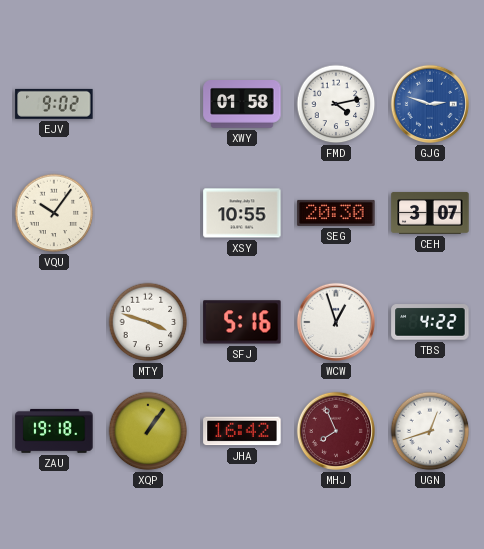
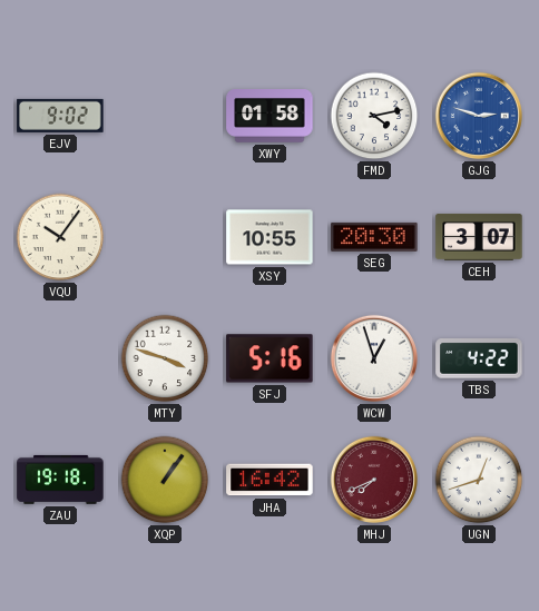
MHJ: 7:56 -> 7:41 (374, 480)
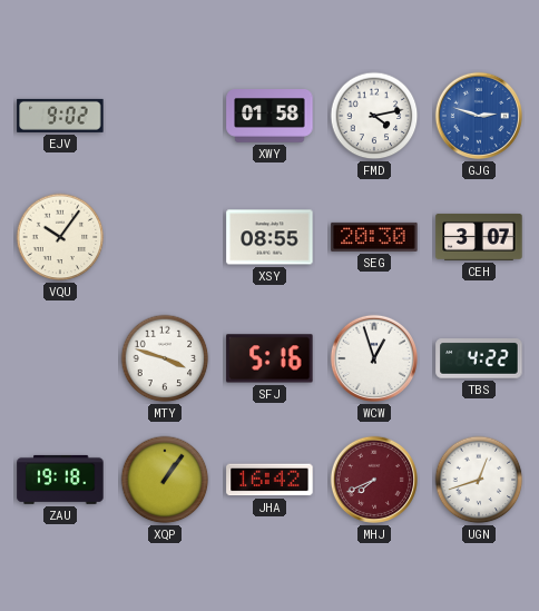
XSY: 10:55 -> 08:55 (269, 237)
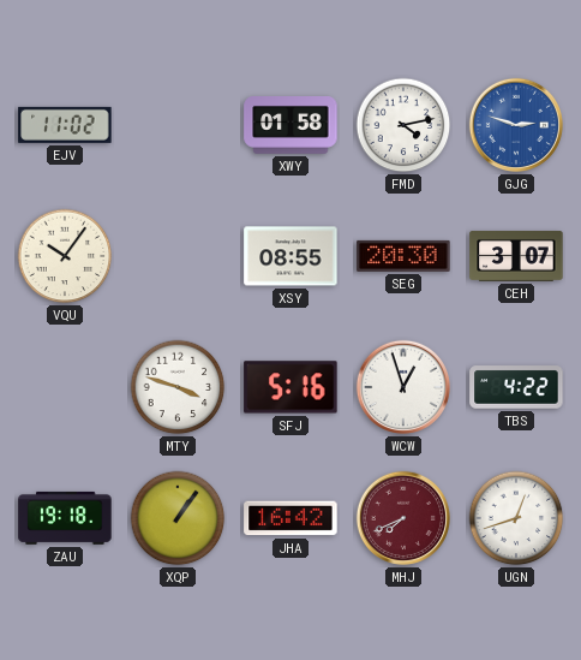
EJV: 9:02 -> 11:02 (65, 125)
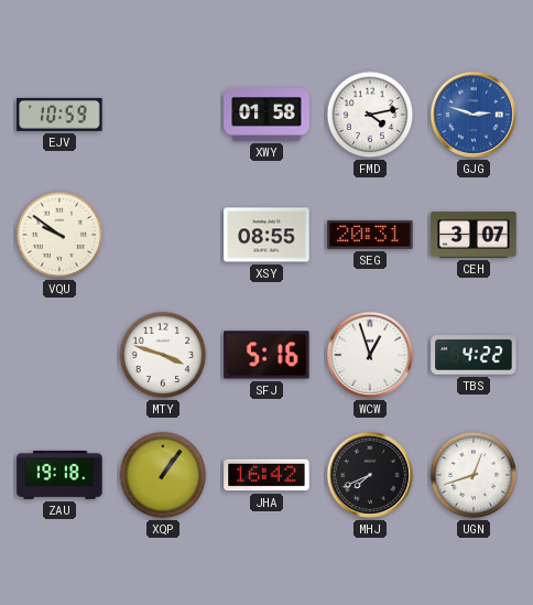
EJV: 11:02 -> 10:59 (59, 115)
VQU: 10:06 -> 9:51 (59, 235)
SEG: 20:30 -> 20:31 (370, 235)
MHJ dial: burgundy -> black (370, 475)
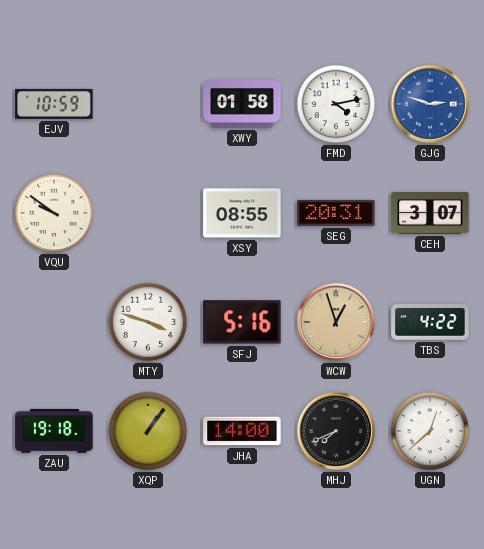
WCW dial: white -> champagne (336, 322)
JHA: 16:42 -> 14:00 (242, 431)
UGN: 12:42 -> 12:38 (430, 431)
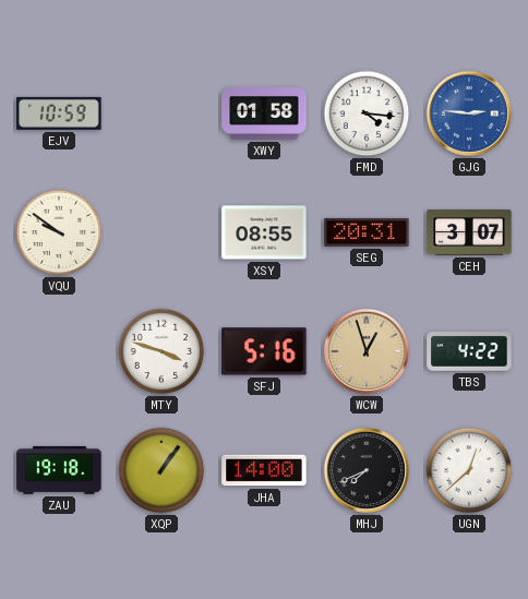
FMD: 4:13 -> 4:16 (367, 113)
GJG: 2:48 -> 2:46 (469, 113)
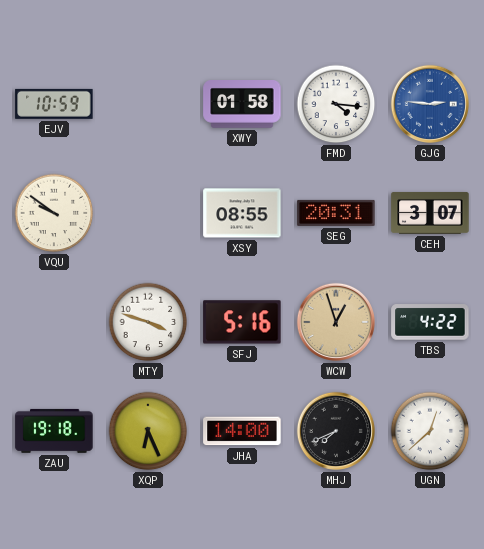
XQP: 1:06 -> 6:26 (148, 431)
